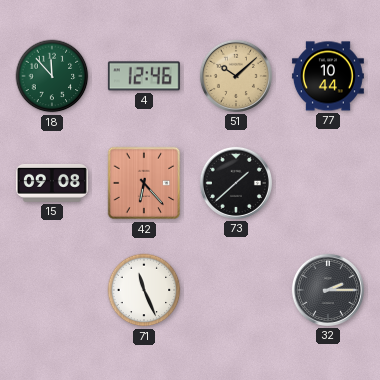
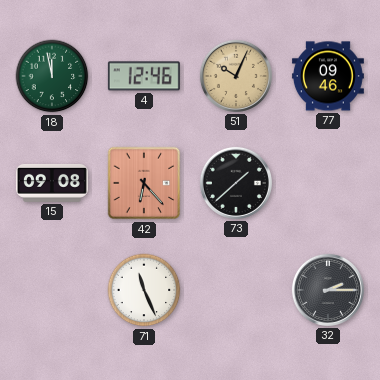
18: 11:53 -> 11:58 (52, 76)
51: 10:08 -> 10:04 (236, 76)
77: 10:44 -> 09:46 (328, 76)
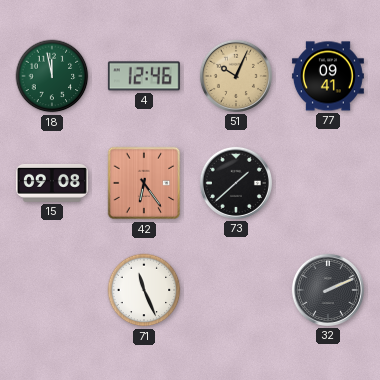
77: 09:46 -> 09:41 (328, 76)
42: 6:23 -> 6:24 (144, 183)
32: 2:15 -> 2:11 (328, 290)
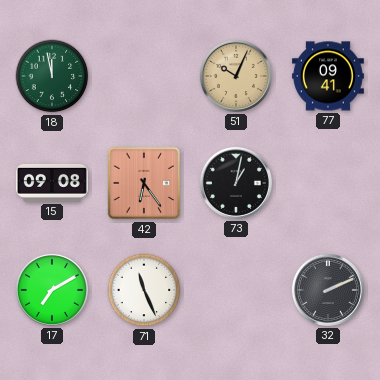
4: 12:46 -> none (144, 76)
73: 1:38 -> 1:02 (236, 183)
17: none -> 7:10 (52, 290)
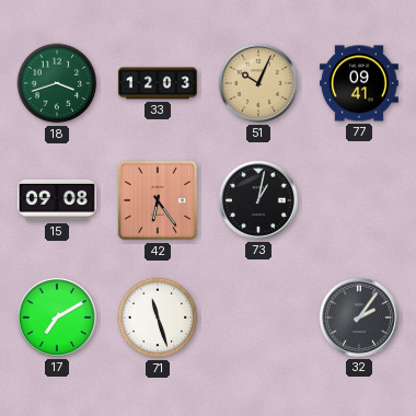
18: 11:58 -> 3:42 (57, 83)
33: none -> 12:03 (158, 83)
71: 11:26 -> 11:27 (158, 317)
32: 2:11 -> 2:06 (359, 317)
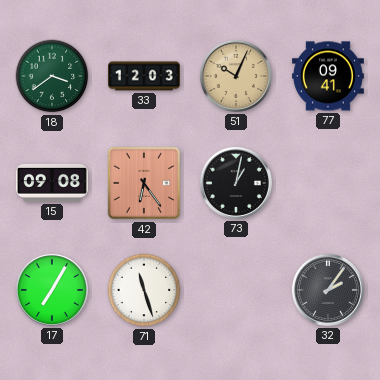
18: 3:42 -> 3:39 (52, 76)
17: 7:10 -> 7:05 (52, 290)
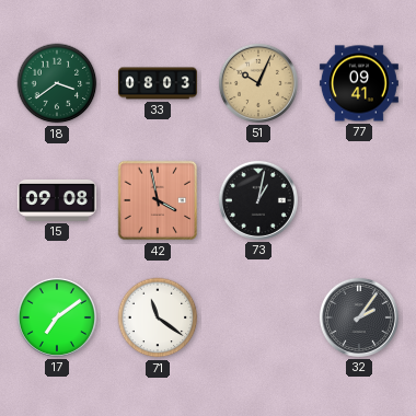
33: 12:03 -> 08:03 (158, 83)
42: 6:24 -> 3:58 (158, 200)
17: 7:05 -> 7:09 (57, 317)
71: 11:27 -> 11:21 (158, 317)
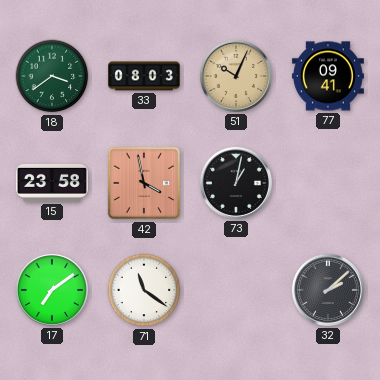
15: 09:08 -> 23:58 (52, 183)
32: 2:06 -> 2:08 (328, 290)
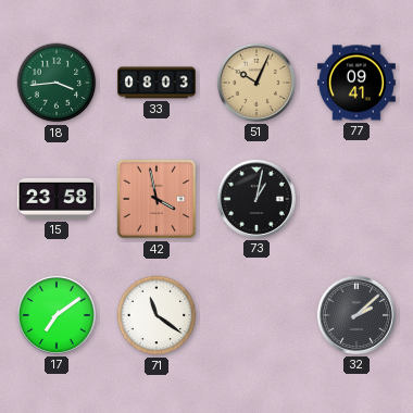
18: 3:39 -> 3:44 (57, 83)
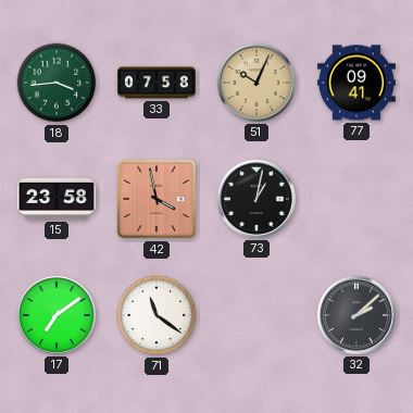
33: 08:03 -> 07:58 (157, 83)
